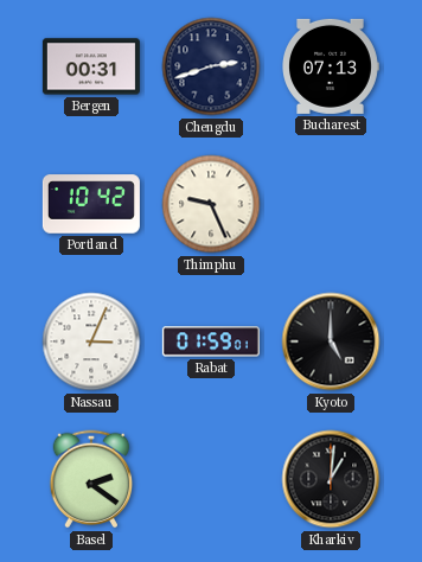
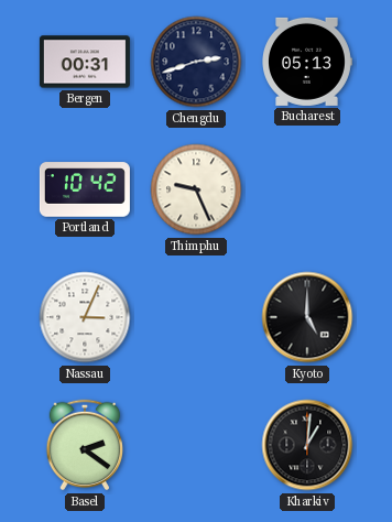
Bucharest: 07:13 -> 05:13 (307, 62)
Rabat: 01:59 -> none (211, 341)
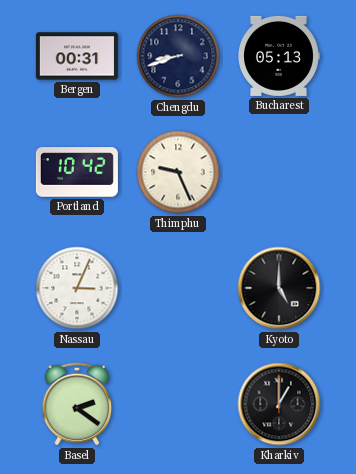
Chengdu: 2:42 -> 8:42 (178, 56)
Kharkiv: 1:01 -> 1:00 (279, 404)
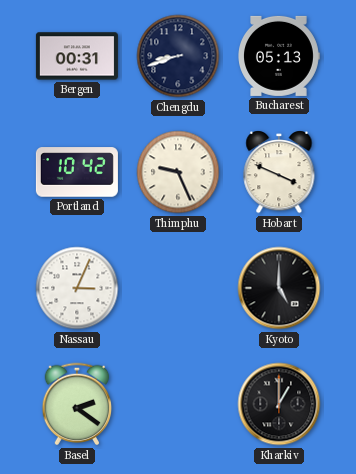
Hobart: none -> 3:49 (279, 173)
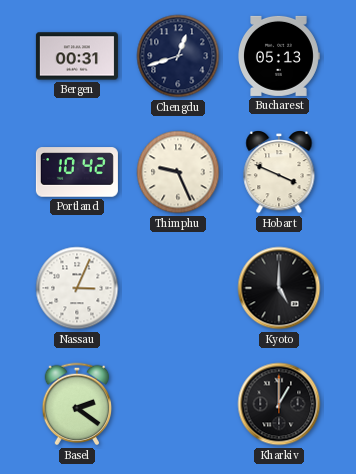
Chengdu: 8:42 -> 12:42 (178, 56)
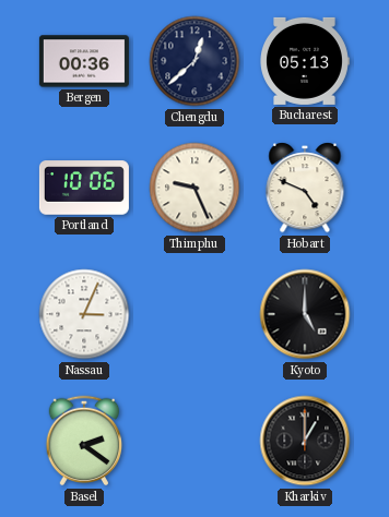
Bergen: 00:31 -> 00:36 (84, 61)
Chengdu: 12:42 -> 12:38 (194, 61)
Portland: 10:42 -> 10:06 (84, 188)
Hobart: 3:49 -> 4:49 (305, 189)
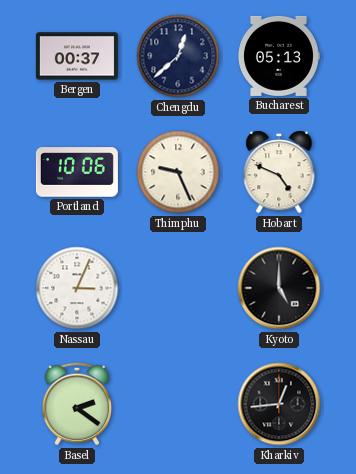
Bergen: 00:36 -> 00:37 (77, 56)
Kharkiv: 1:00 -> 12:44 (279, 404)
